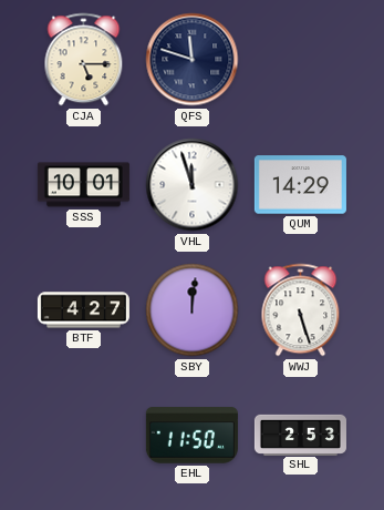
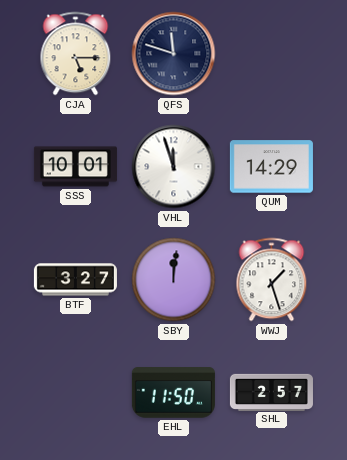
BTF: 4:27 -> 3:27 (75, 280)
WWJ: 5:27 -> 1:27 (272, 280)
SHL: 2:53 -> 2:57 (271, 392)
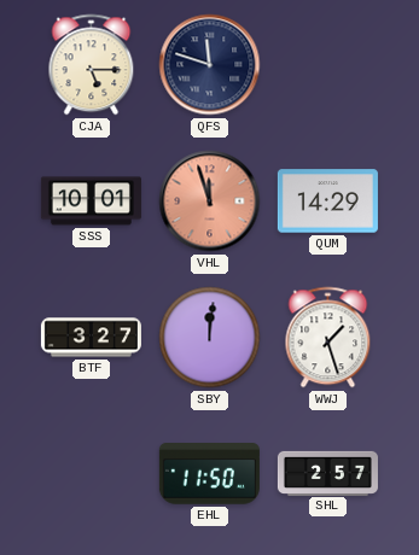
VHL dial: white -> salmon (210, 201)
